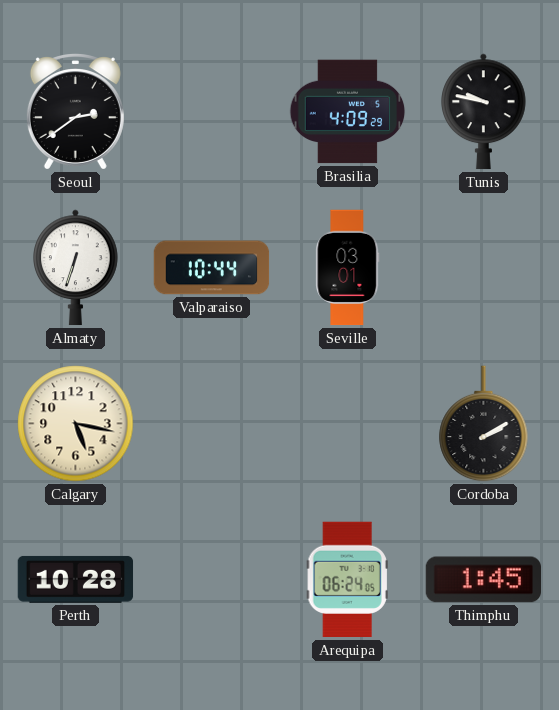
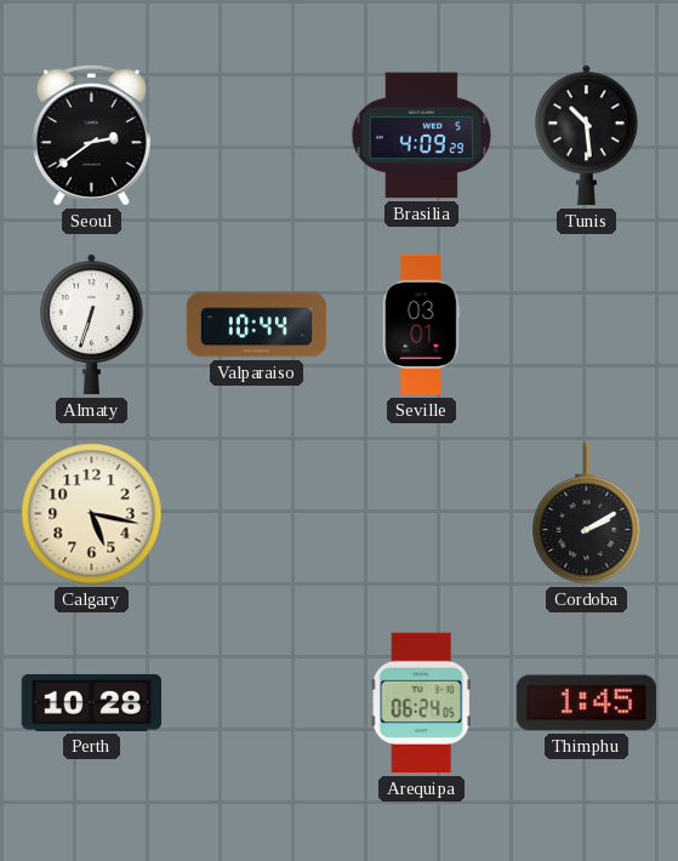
Tunis: 9:47 -> 10:29 (587, 136)
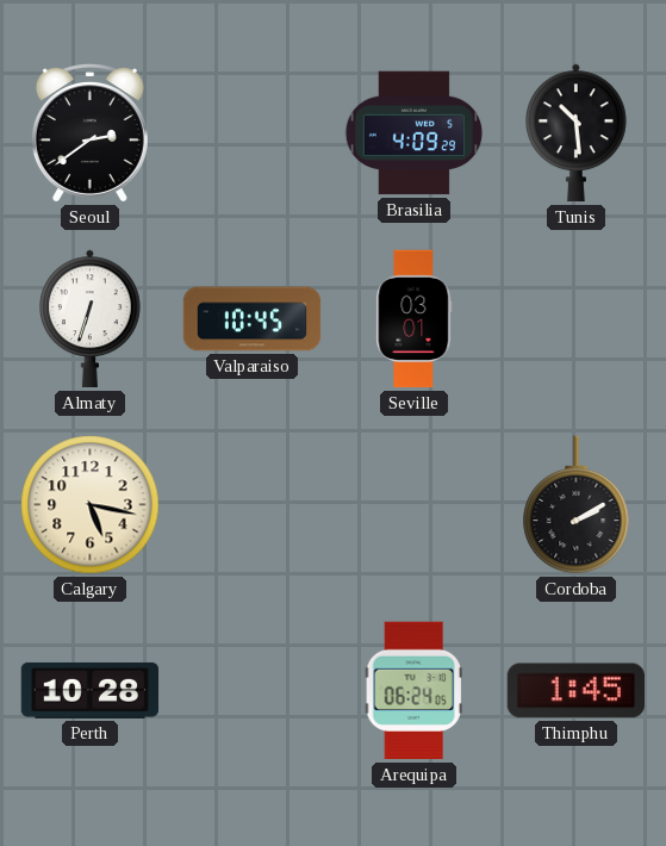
Valparaiso: 10:44 -> 10:45 (253, 319)
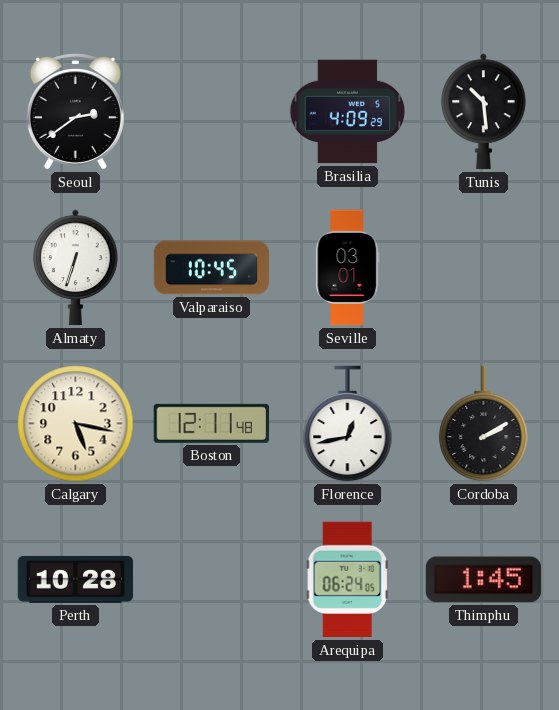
Boston: none -> 12:11 (212, 423)
Florence: none -> 12:43 (348, 424)
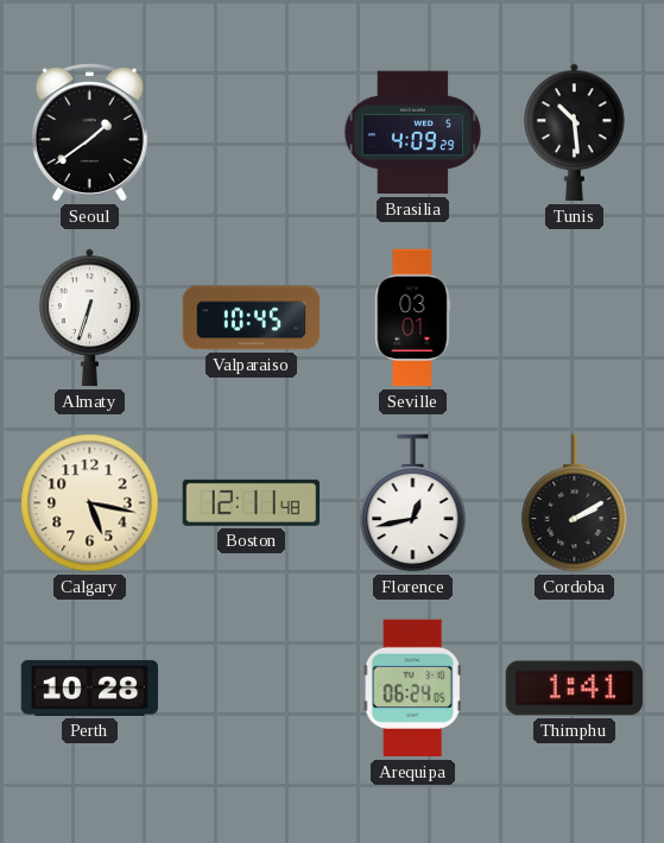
Seoul: 2:39 -> 1:39 (89, 133)
Thimphu: 1:45 -> 1:41 (574, 689)
